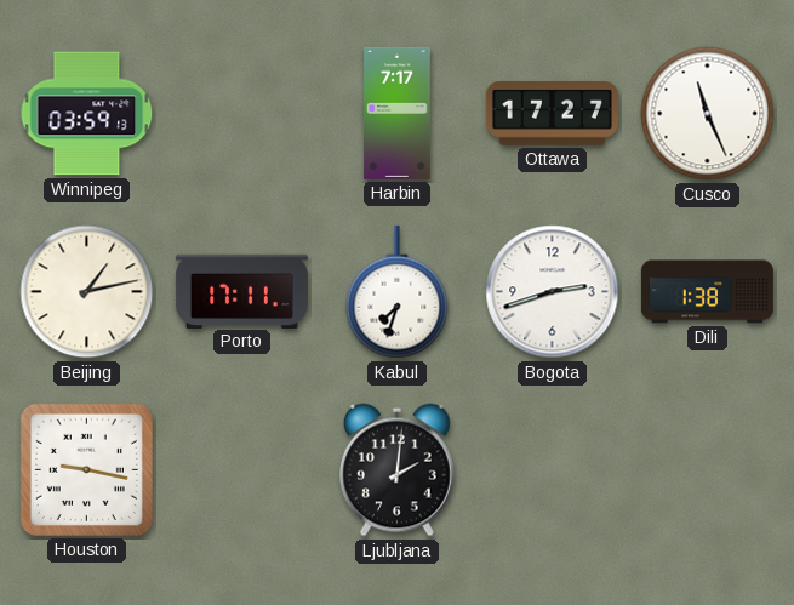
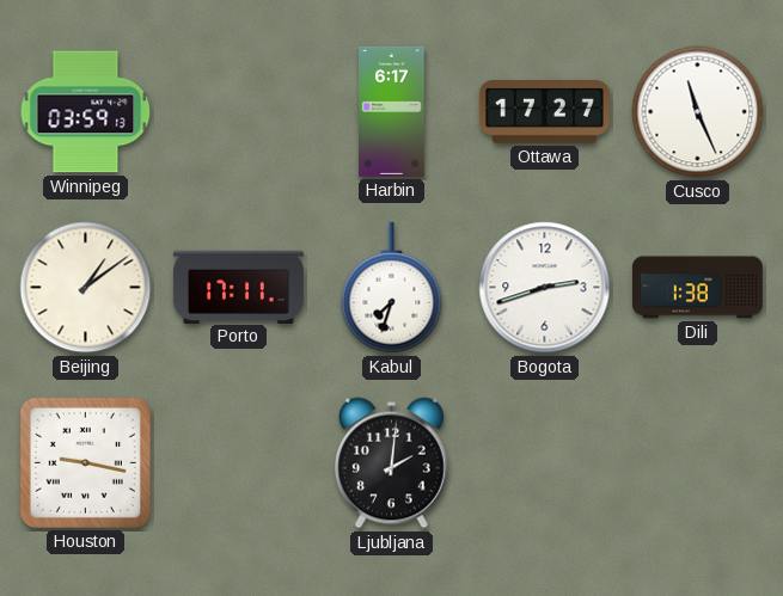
Harbin: 7:17 -> 6:17 (392, 111)
Beijing: 1:13 -> 1:09 (86, 288)
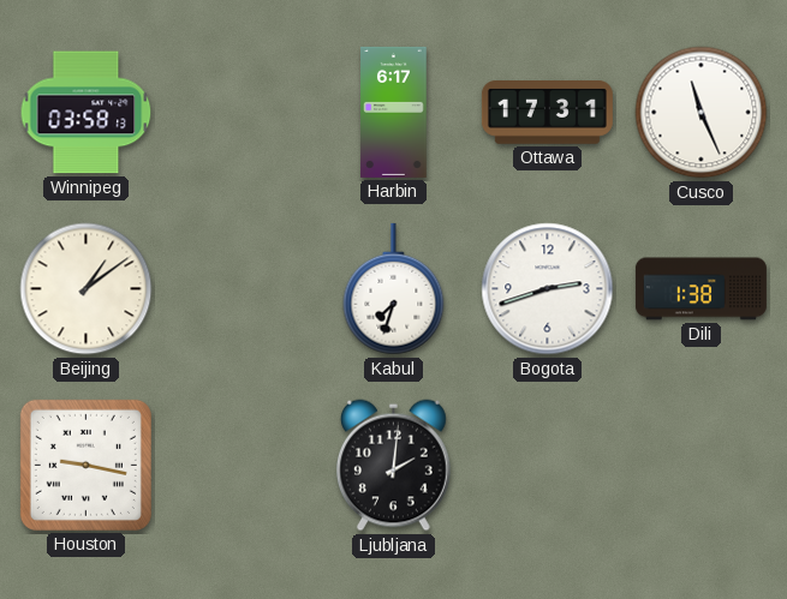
Winnipeg: 03:59 -> 03:58 (87, 113)
Ottawa: 17:27 -> 17:31 (547, 113)
Porto: 17:11 -> none (238, 287)
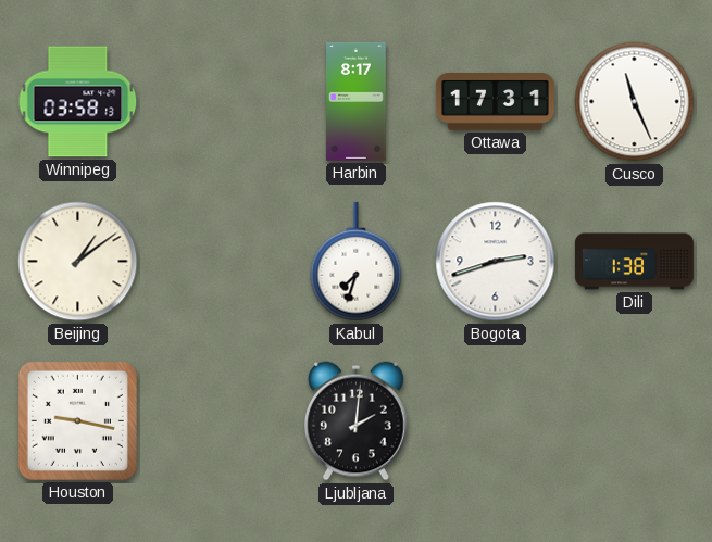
Harbin: 6:17 -> 8:17 (357, 101)
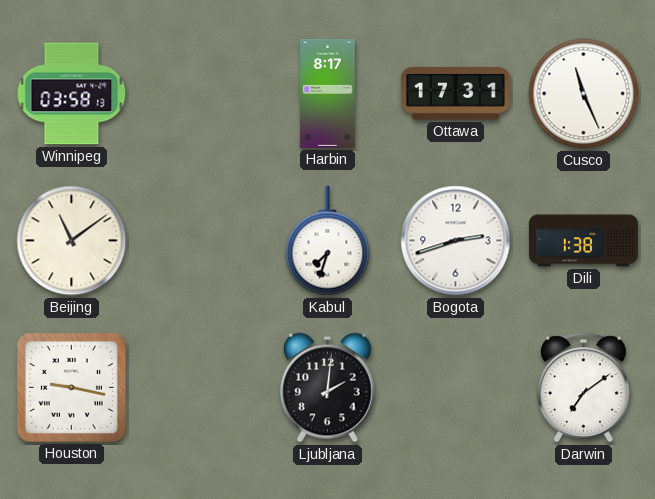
Beijing: 1:09 -> 11:09 (72, 241)
Darwin: none -> 7:09 (583, 388)
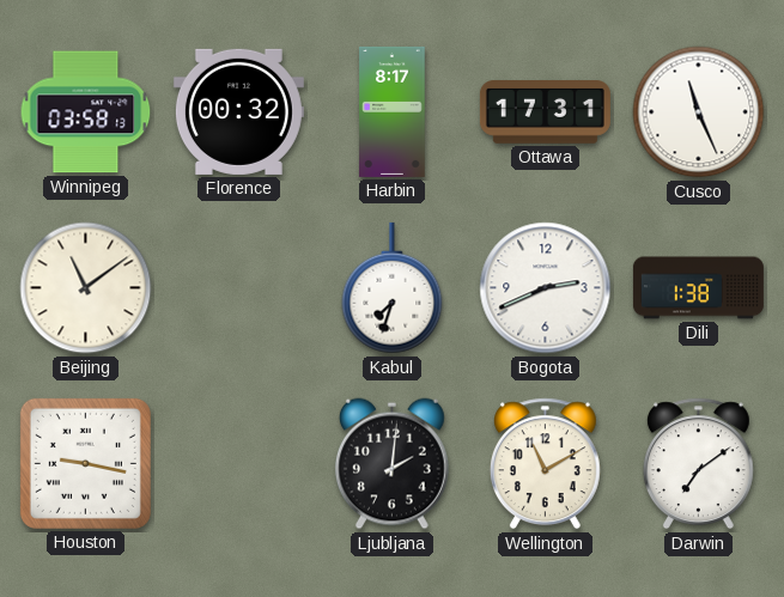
Florence: none -> 00:32 (238, 111)
Bogota: 2:42 -> 2:41 (546, 288)
Wellington: none -> 11:10 (545, 464)
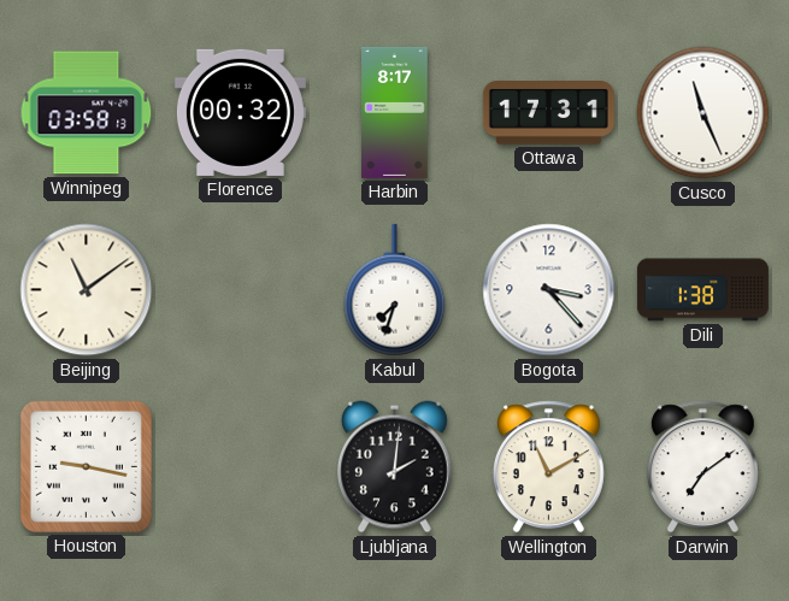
Bogota: 2:41 -> 3:23 (549, 290)
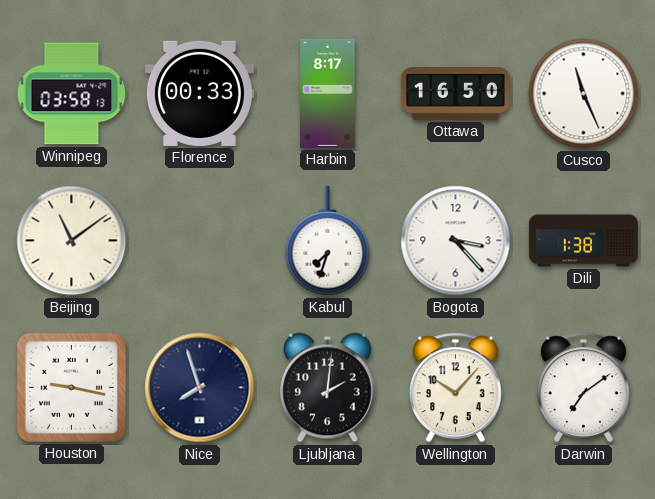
Florence: 00:32 -> 00:33 (199, 93)
Ottawa: 17:31 -> 16:50 (455, 94)
Nice: none -> 7:57 (200, 388)
Wellington: 11:10 -> 10:07 (455, 388)
